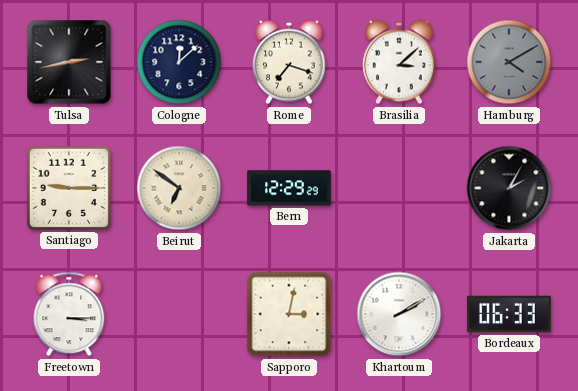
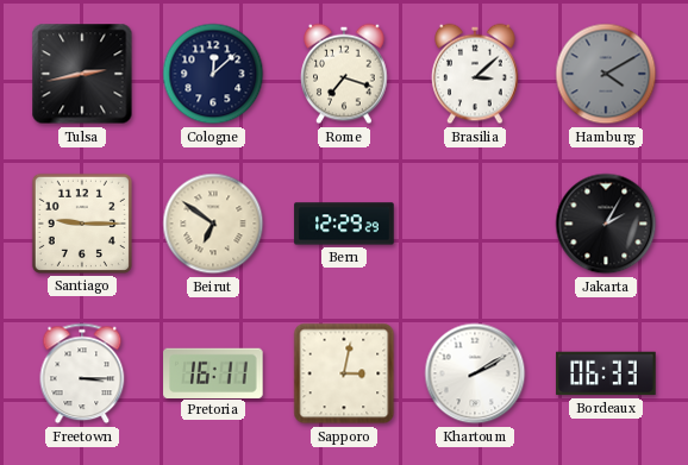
Pretoria: none -> 16:11 (213, 372)
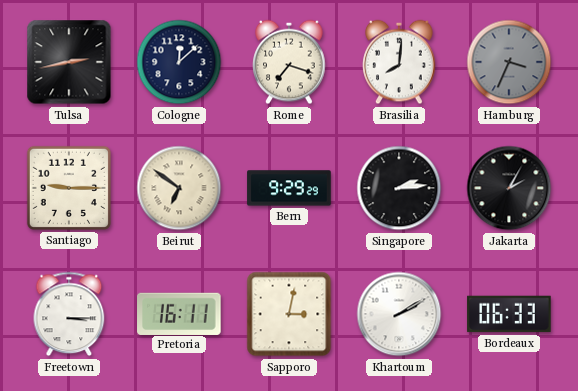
Brasilia: 3:08 -> 8:01 (399, 62)
Hamburg: 4:10 -> 3:34 (509, 62)
Bern: 12:29 -> 9:29 (289, 188)
Singapore: none -> 2:14 (399, 188)
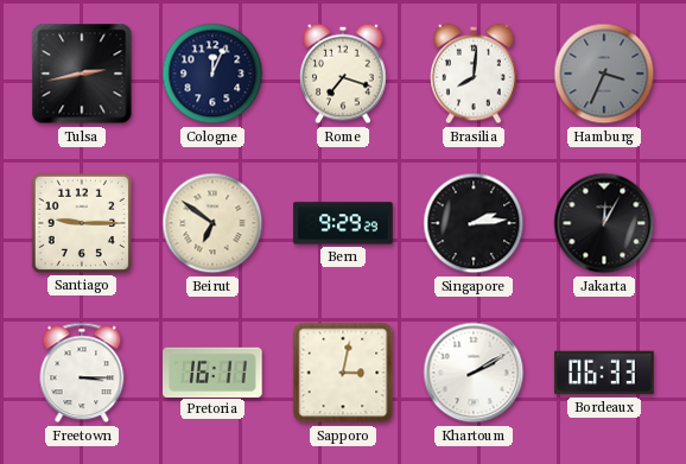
Cologne: 12:08 -> 12:04 (212, 74)
Jakarta: 2:05 -> 12:05 (604, 223)
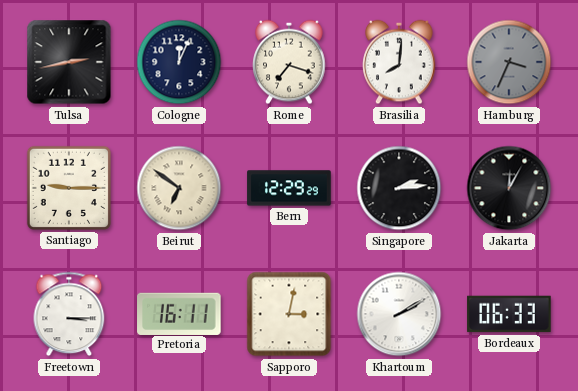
Bern: 9:29 -> 12:29 (289, 188)
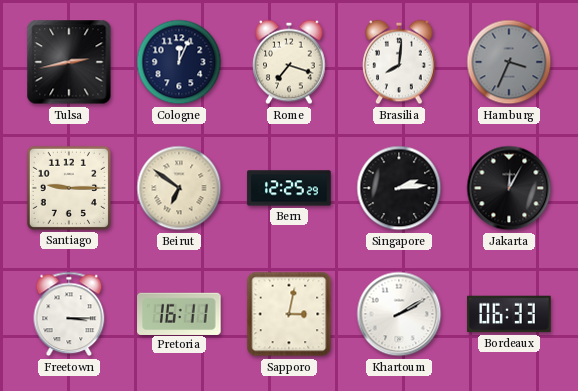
Bern: 12:29 -> 12:25 (289, 188)
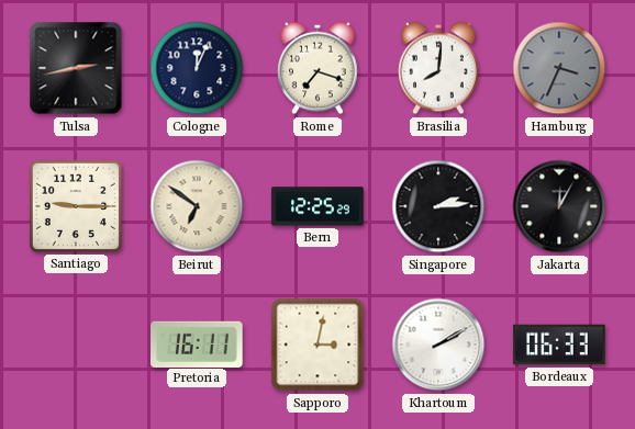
Freetown: 3:15 -> none (69, 314)
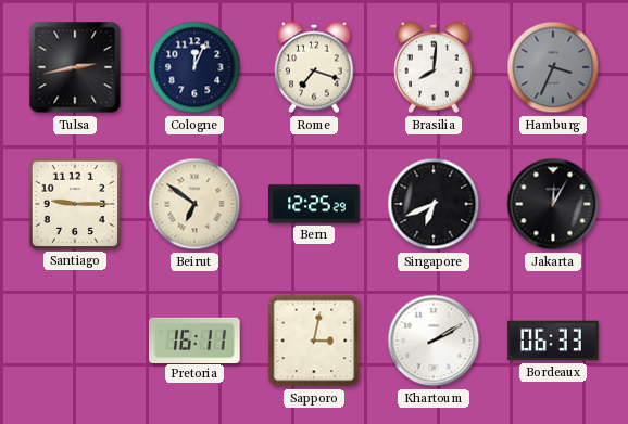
Singapore: 2:14 -> 6:41 (434, 204)
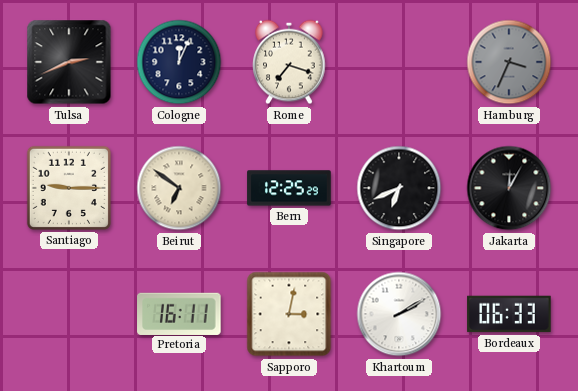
Tulsa: 2:43 -> 2:41 (69, 62)
Brasilia: 8:01 -> none (434, 67)
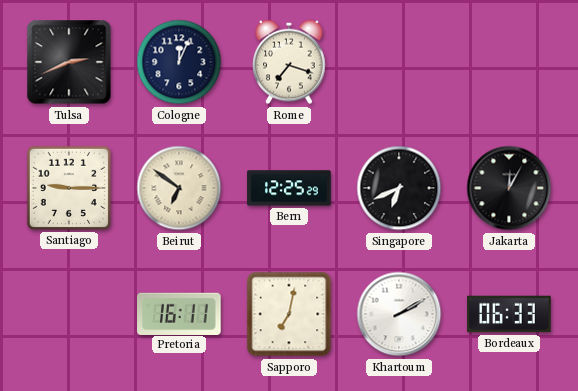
Hamburg: 3:34 -> none (509, 62)
Sapporo: 3:02 -> 7:02 (289, 314)
